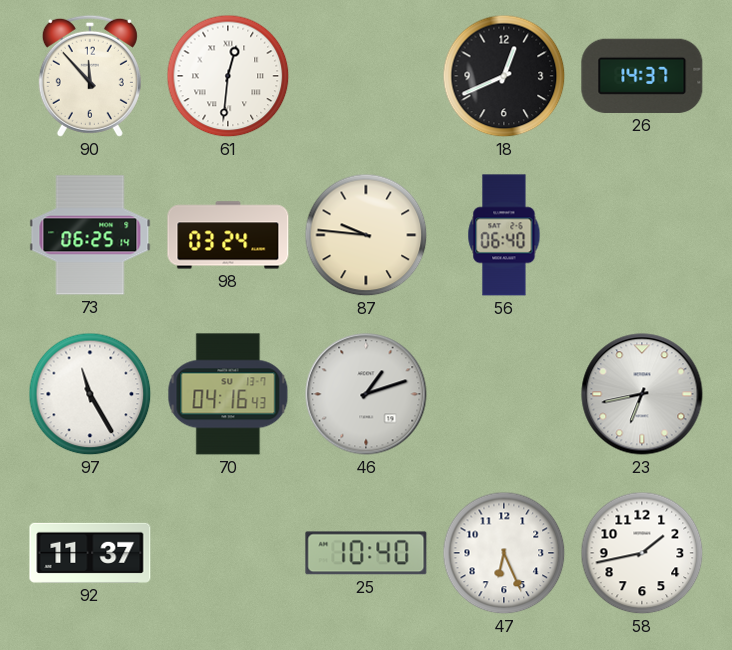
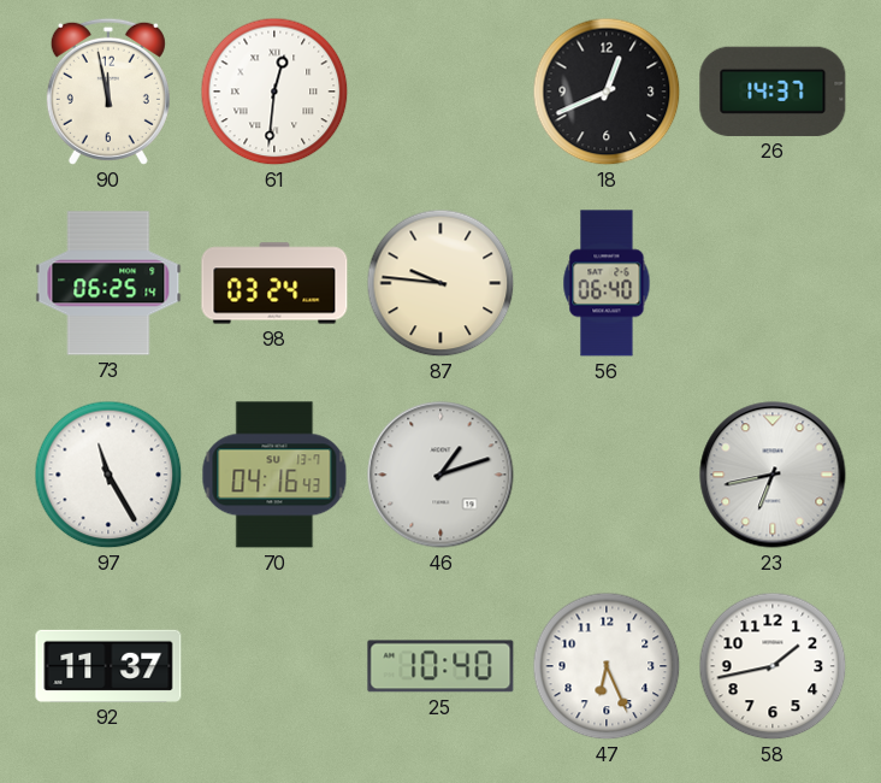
90: 11:53 -> 11:58 (108, 92)
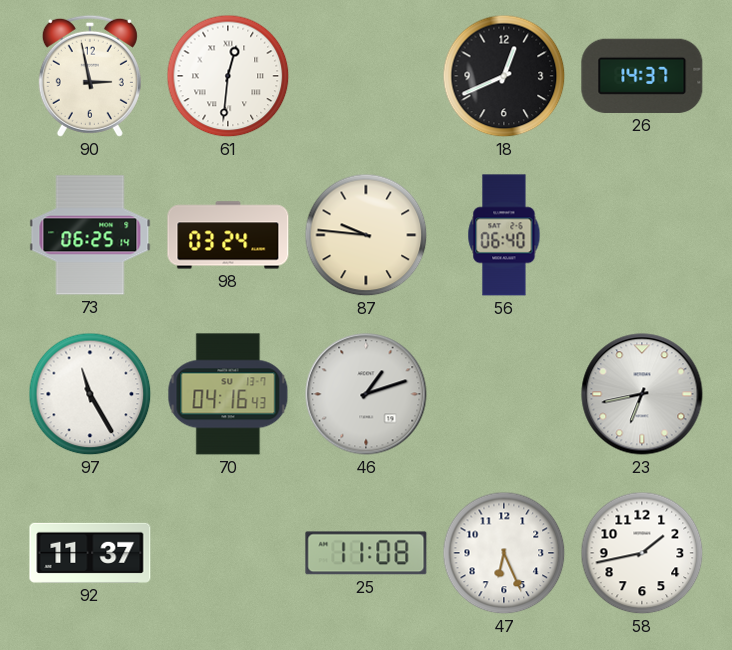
90: 11:58 -> 2:58 (90, 76)
25: 10:40 -> 11:08 (366, 553)
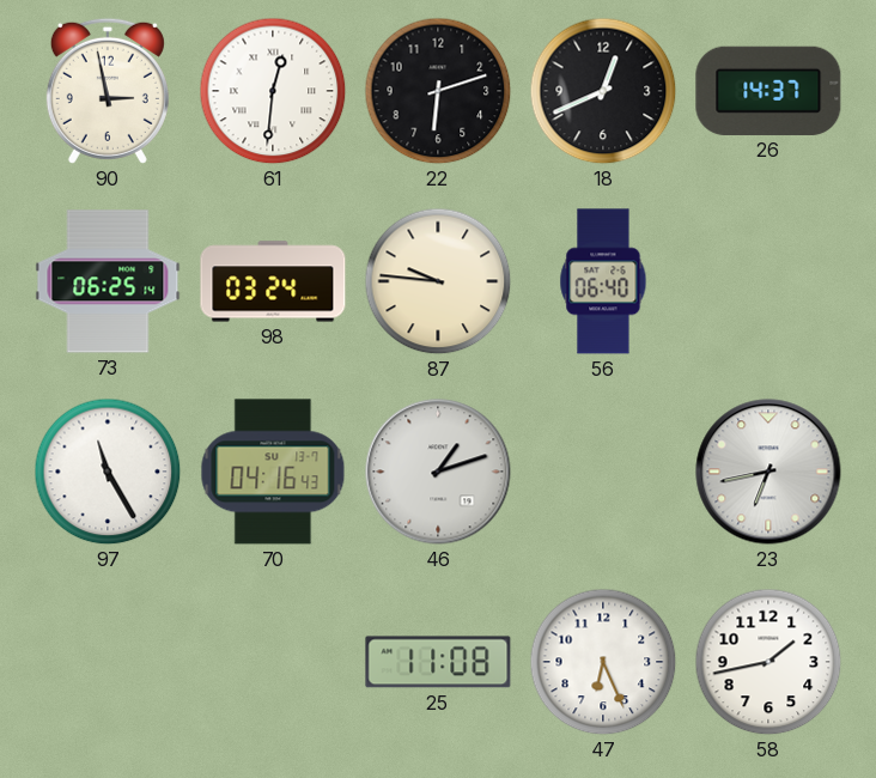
22: none -> 6:12 (438, 91)
92: 11:37 -> none (90, 553)
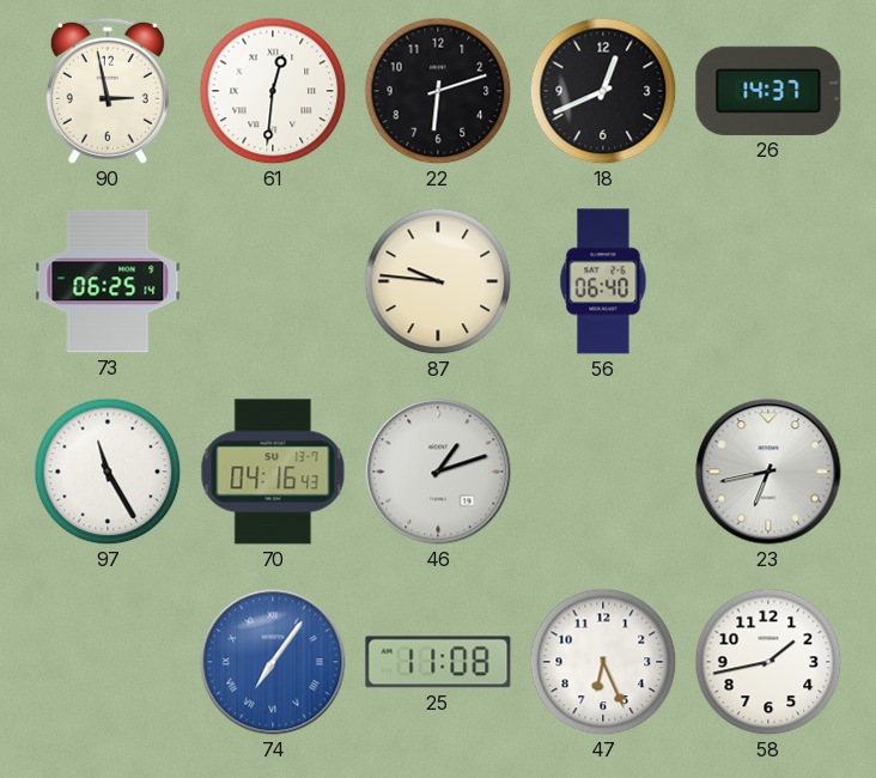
98: 03:24 -> none (273, 281)
74: none -> 7:06 (273, 662)
